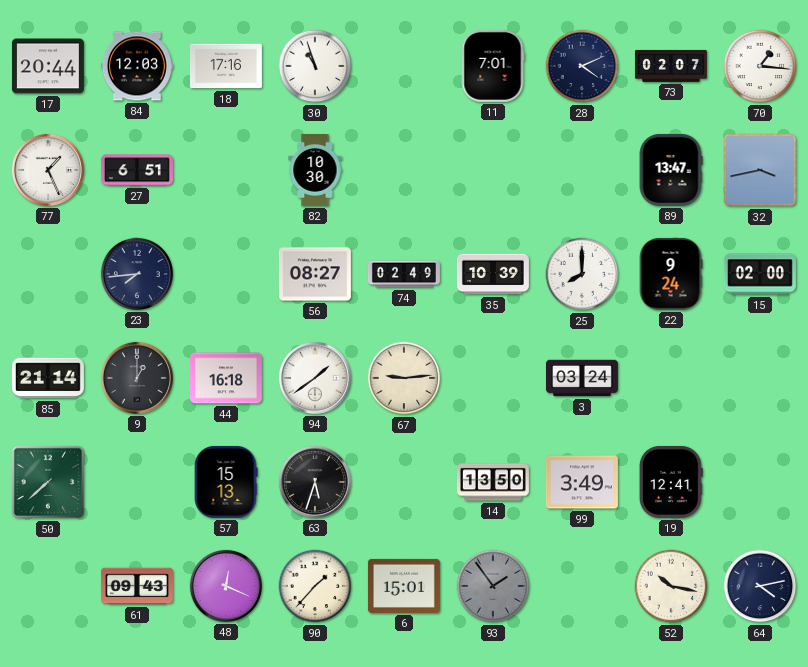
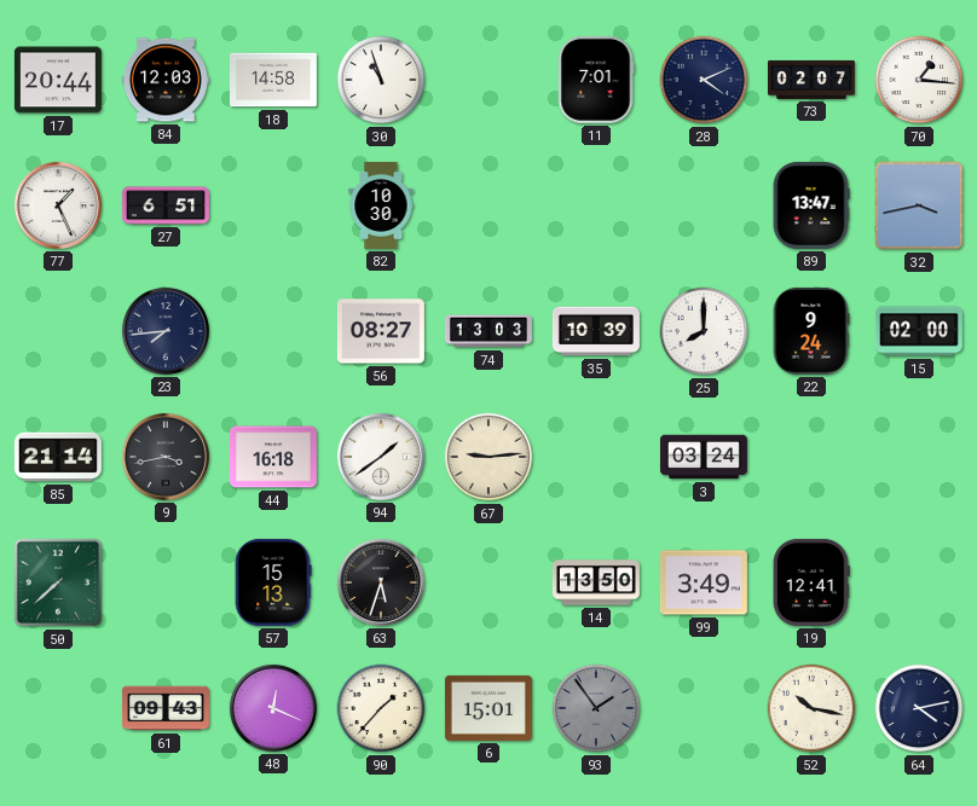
18: 17:16 -> 14:58 (273, 80)
74: 02:49 -> 13:03 (489, 331)
9: 1:00 -> 3:43 (166, 457)
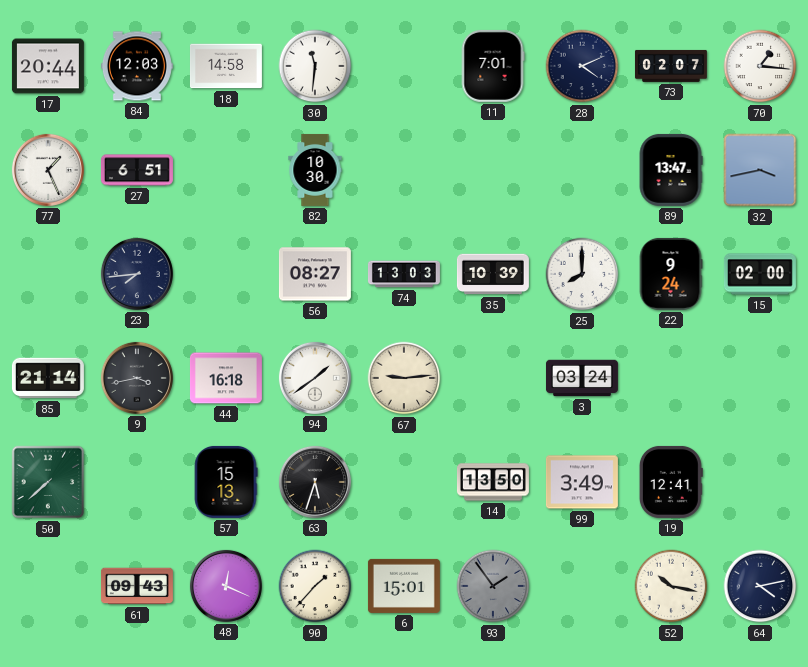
30: 10:57 -> 11:31 (315, 66)
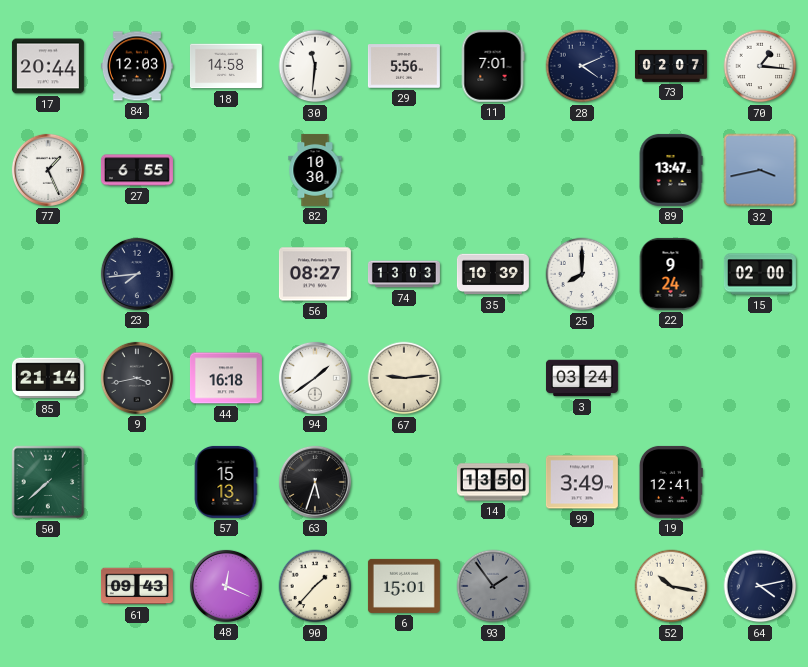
29: none -> 5:56 (404, 66)
27: 6:51 -> 6:55 (137, 170)
